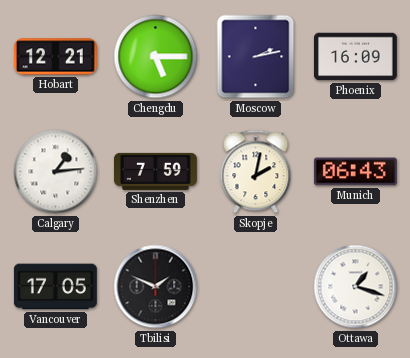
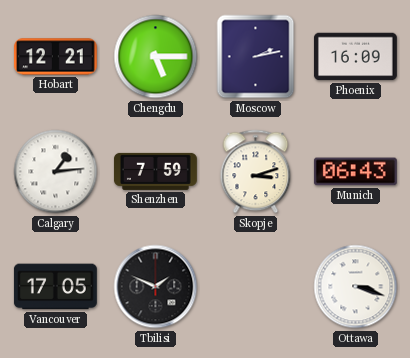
Skopje: 2:02 -> 3:12 (256, 172)
Ottawa: 1:18 -> 3:18 (356, 287)
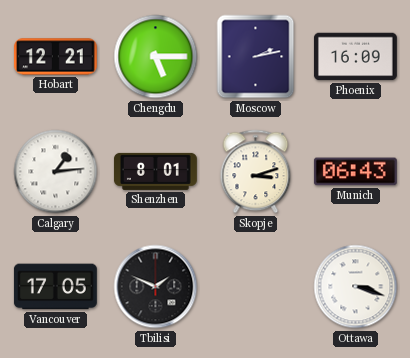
Shenzhen: 7:59 -> 8:01 (155, 171)
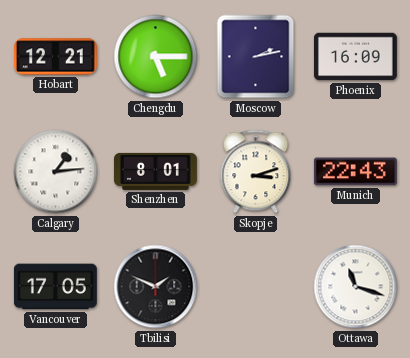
Munich: 06:43 -> 22:43 (355, 172)
Ottawa: 3:18 -> 11:18 (356, 287)
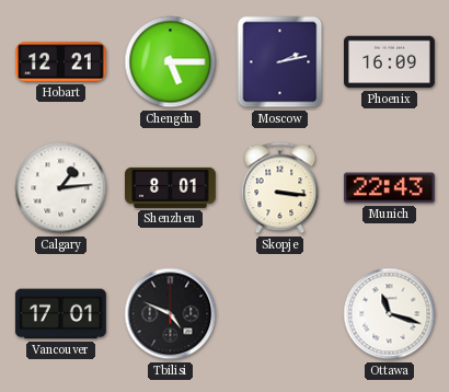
Skopje: 3:12 -> 3:16 (280, 188)
Vancouver: 17:05 -> 17:01 (60, 314)
Tbilisi: 1:49 -> 4:49 (171, 314)
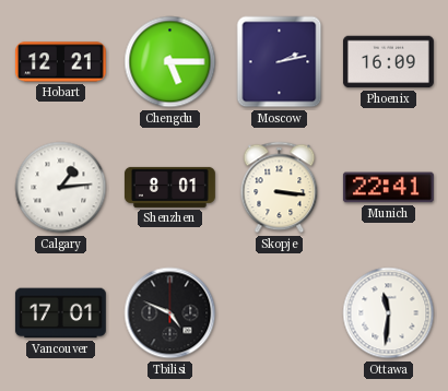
Munich: 22:43 -> 22:41 (388, 188)
Ottawa: 11:18 -> 11:31 (389, 313)
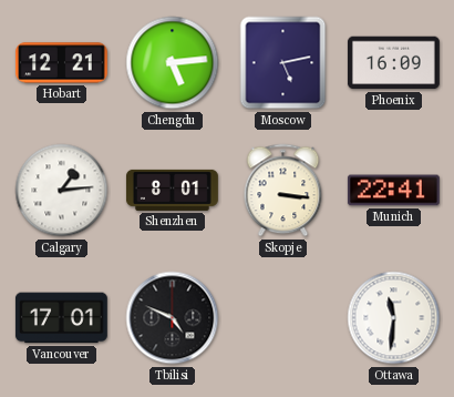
Chengdu: 5:15 -> 5:14 (173, 63)
Moscow: 2:13 -> 5:13 (283, 63)
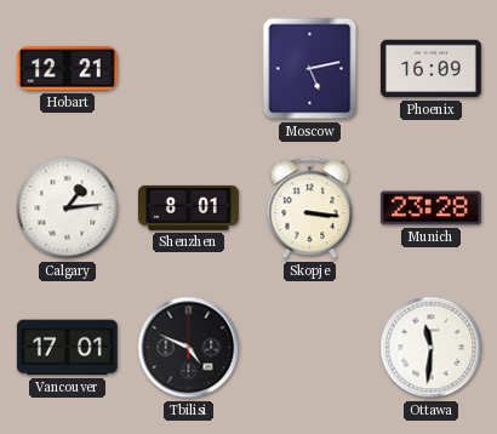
Chengdu: 5:14 -> none (173, 63)
Munich: 22:41 -> 23:28 (430, 209)
